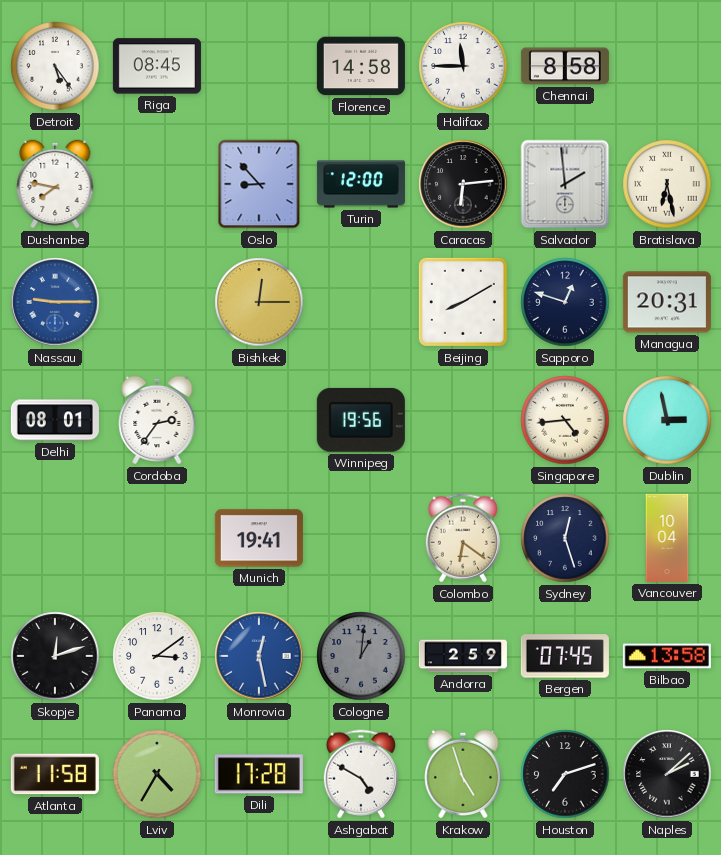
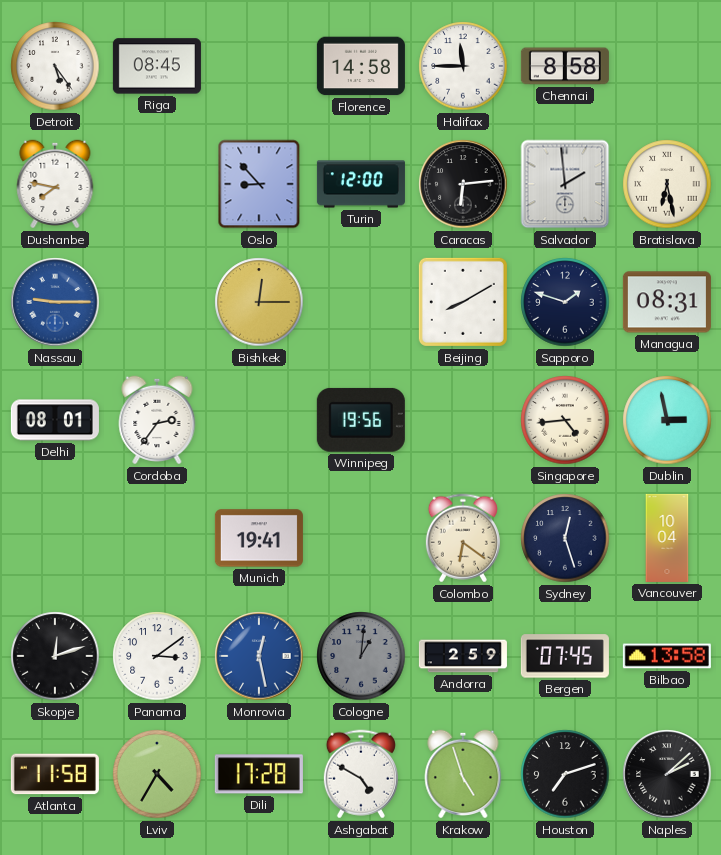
Sapporo: 12:48 -> 1:48 (565, 302)
Managua: 20:31 -> 08:31 (667, 302)
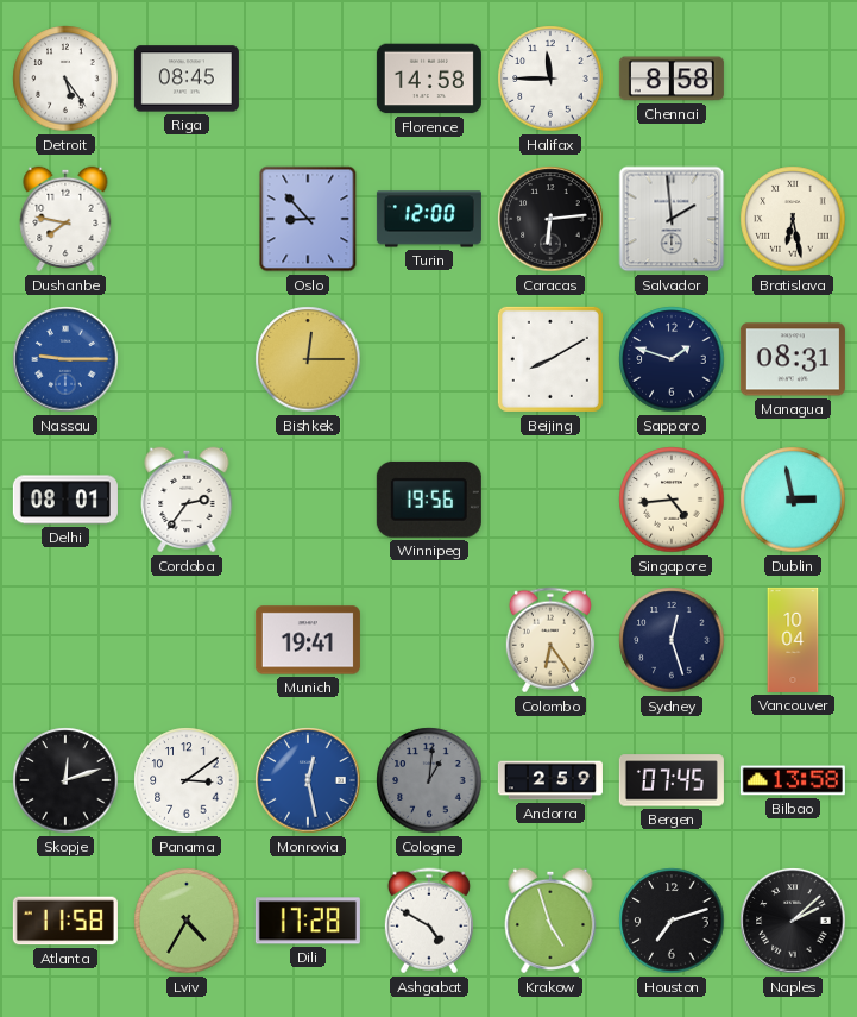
Colombo: 6:21 -> 6:24 (550, 640)
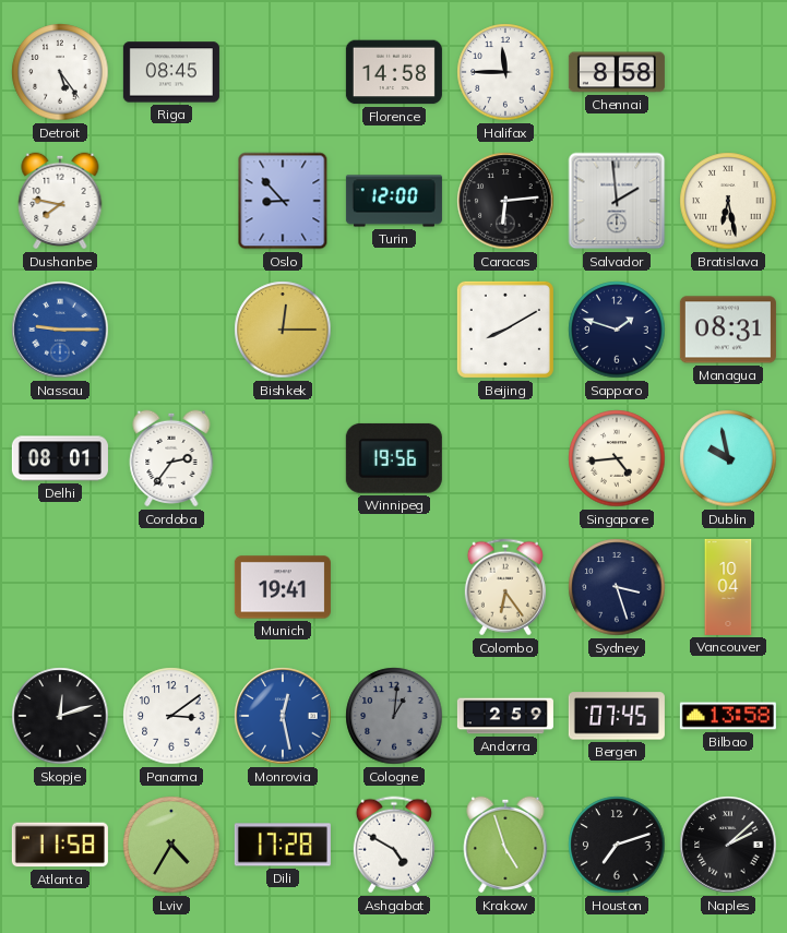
Dublin: 2:58 -> 9:58 (728, 458)
Sydney: 12:27 -> 3:27 (617, 587)
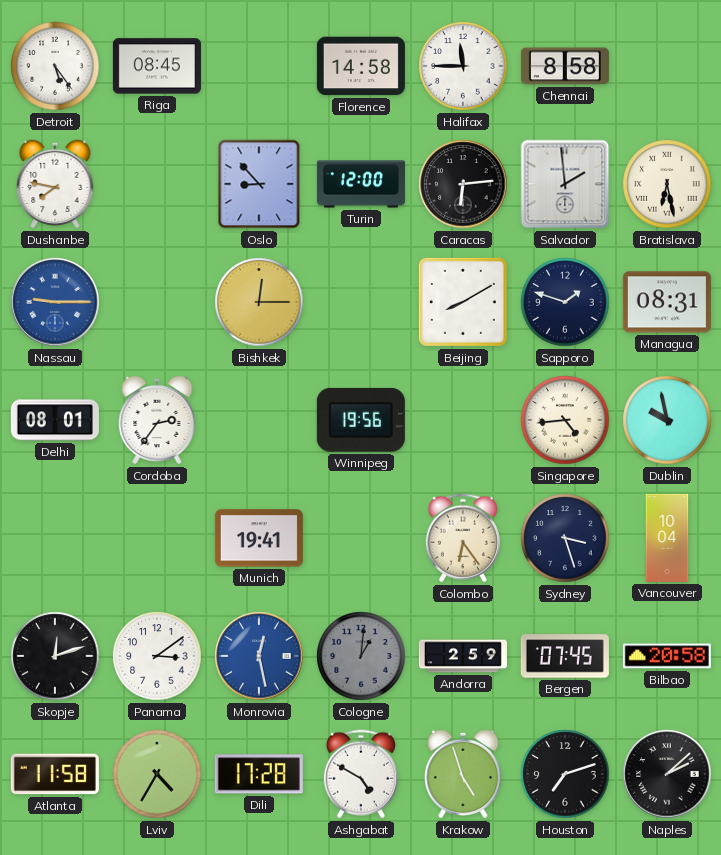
Bilbao: 13:58 -> 20:58 (667, 656)
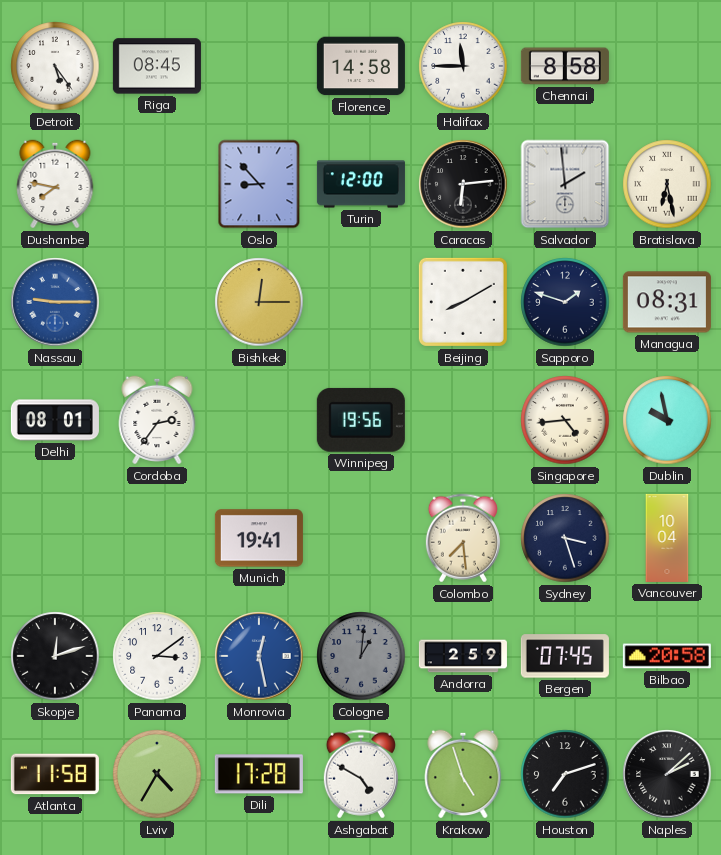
Colombo: 6:24 -> 7:29 (463, 538)
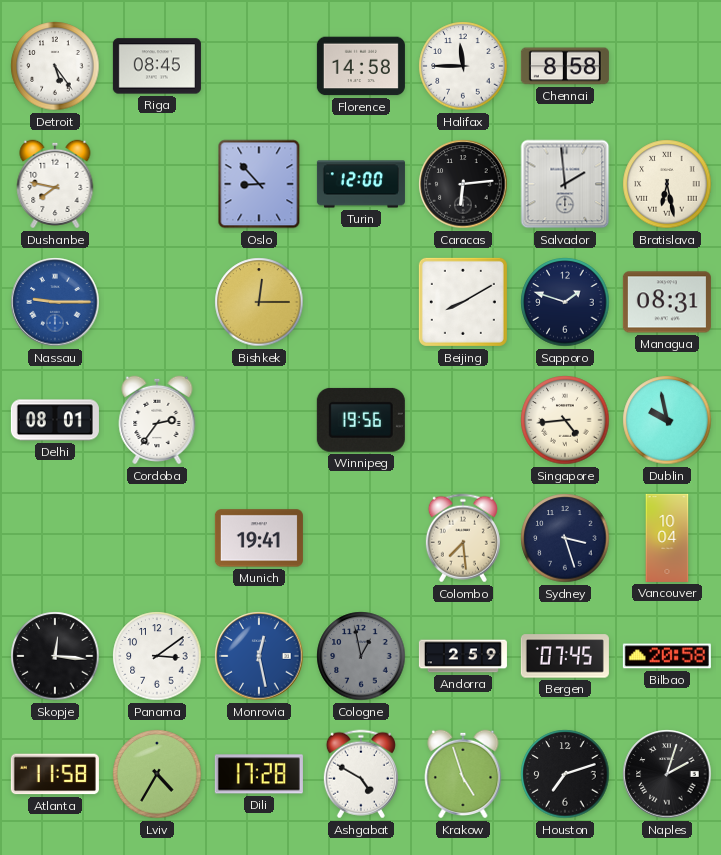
Skopje: 12:12 -> 12:16 (55, 656)
Cologne: 1:01 -> 12:58 (361, 656)
Naples: 2:08 -> 2:03 (667, 774)
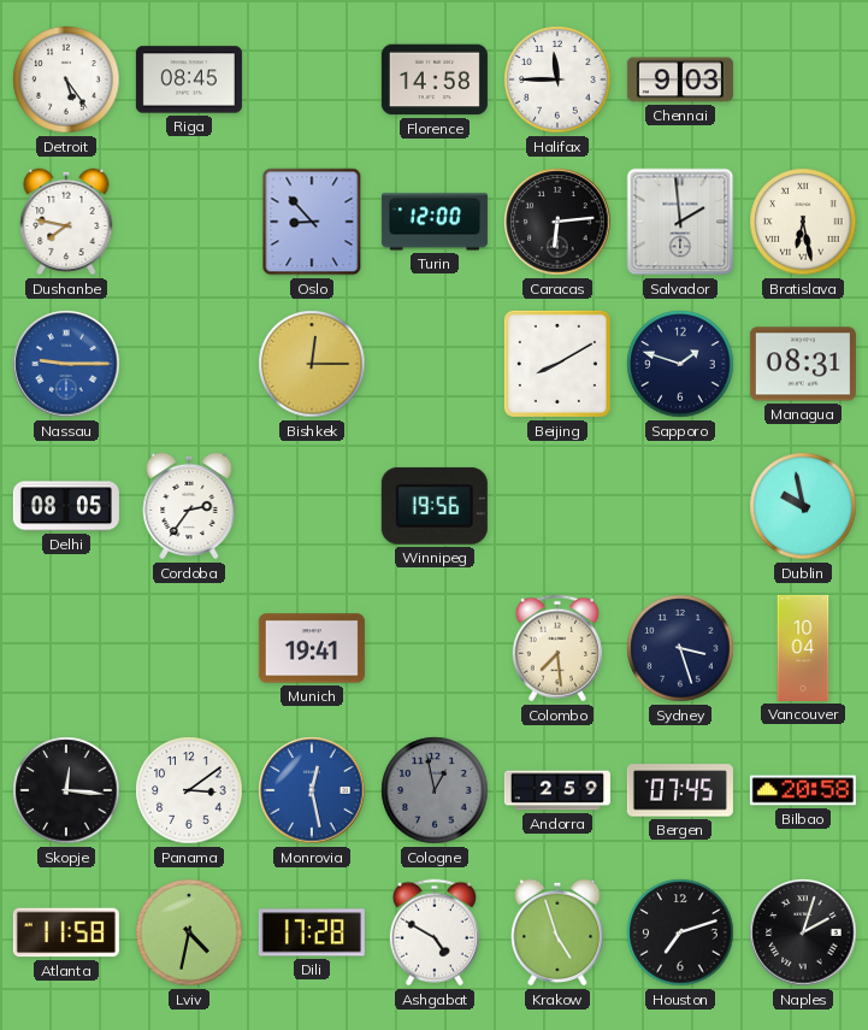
Chennai: 8:58 -> 9:03 (680, 80)
Delhi: 08:01 -> 08:05 (66, 506)
Singapore: 4:44 -> none (565, 420)
Lviv: 4:35 -> 4:32 (189, 932)
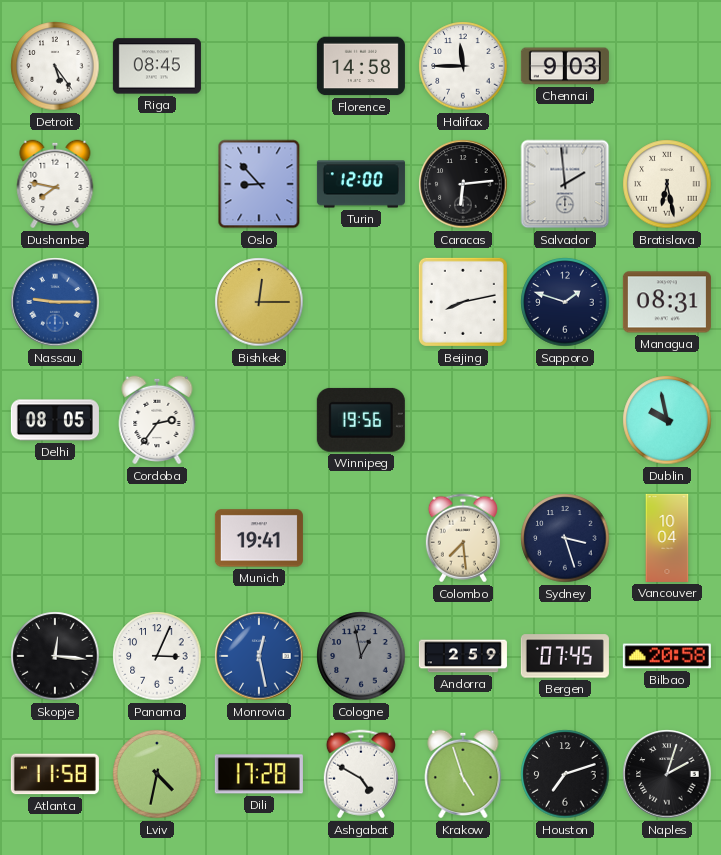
Beijing: 8:10 -> 8:13 (463, 302)
Panama: 3:09 -> 3:04 (157, 656)
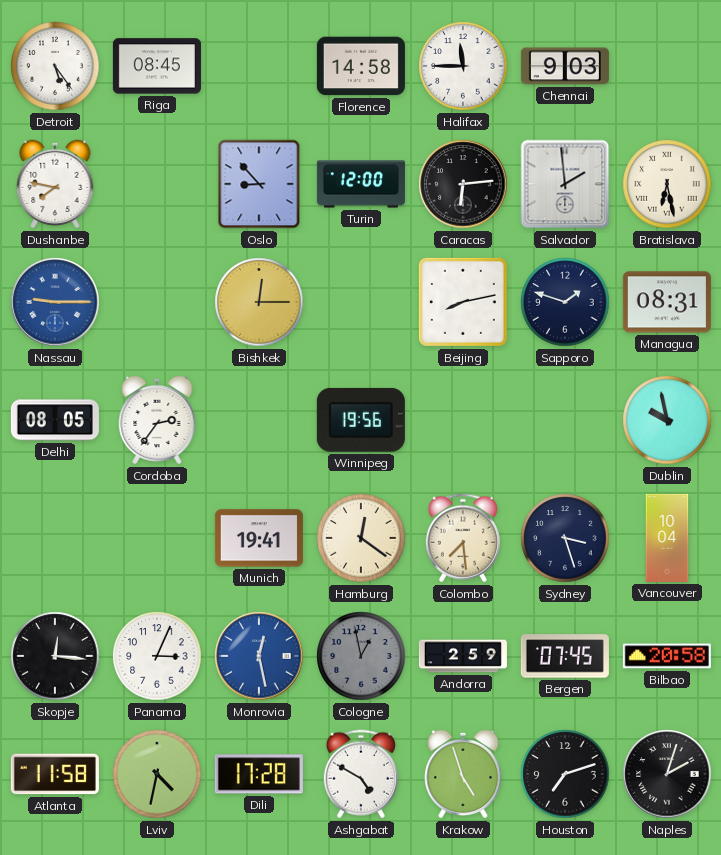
Hamburg: none -> 12:21 (361, 538)
